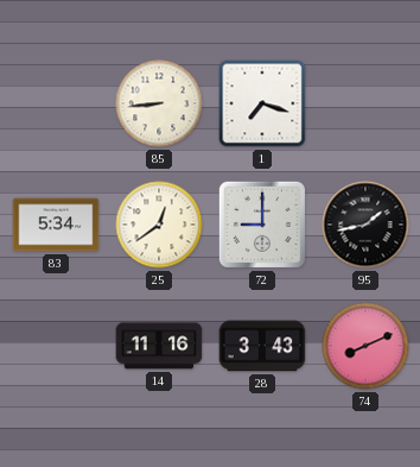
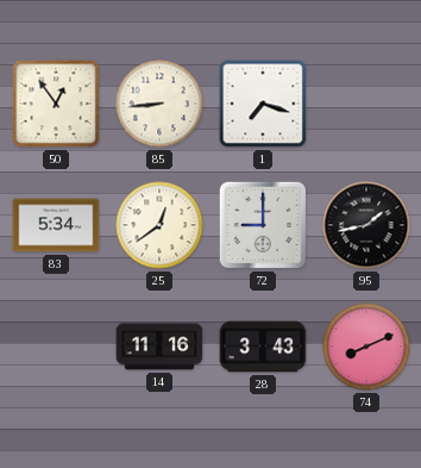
50: none -> 12:54 (56, 104)
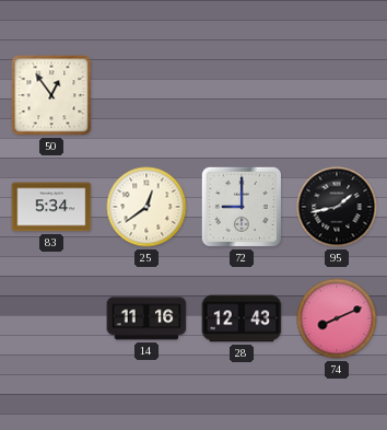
85: 8:44 -> none (159, 104)
1: 7:18 -> none (263, 104)
28: 3:43 -> 12:43 (242, 318)
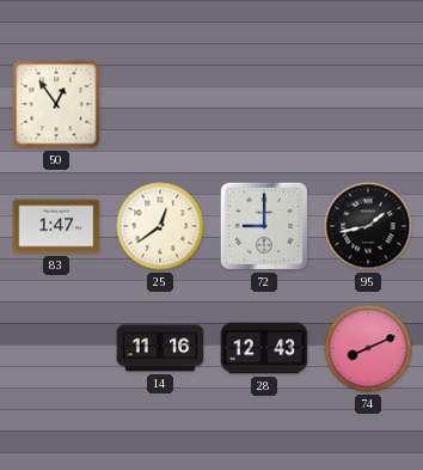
83: 5:34 -> 1:47 (56, 226)
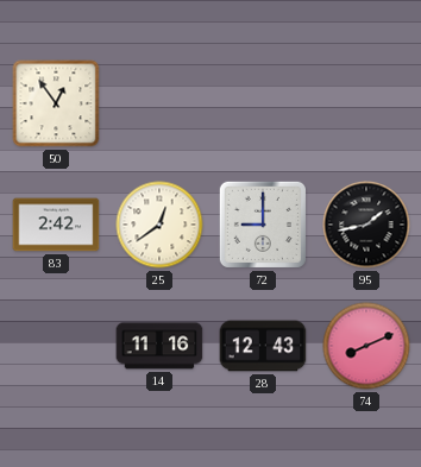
83: 1:47 -> 2:42 (56, 225)
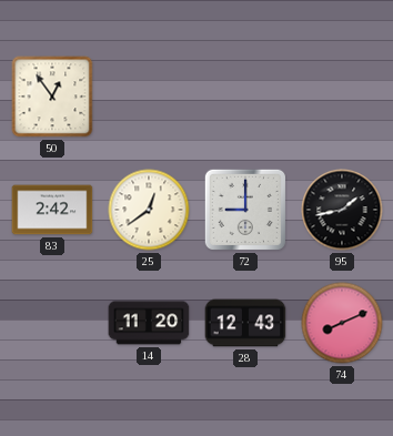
14: 11:16 -> 11:20 (149, 323)
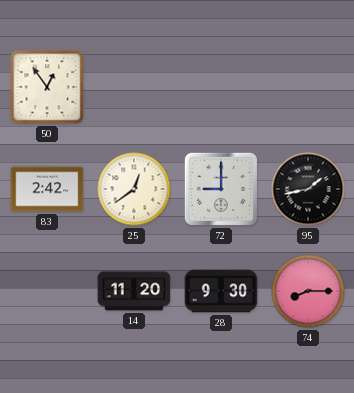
28: 12:43 -> 9:30 (221, 291)
74: 8:11 -> 8:15 (308, 291)
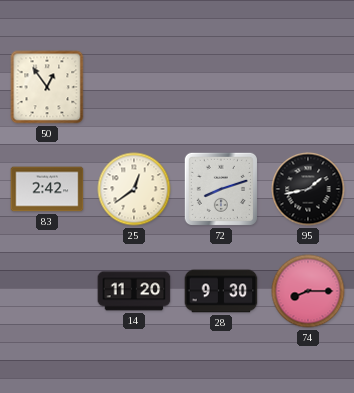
72: 9:00 -> 8:12 (221, 189)
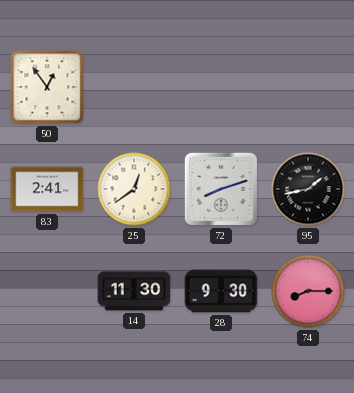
83: 2:42 -> 2:41 (47, 189)
14: 11:20 -> 11:30 (134, 291)
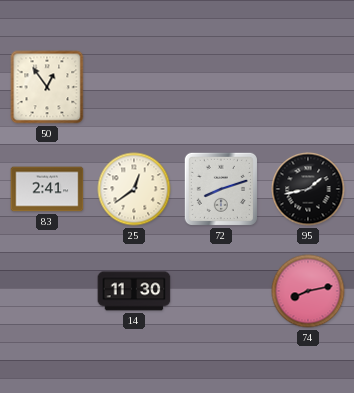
28: 9:30 -> none (221, 291)
74: 8:15 -> 8:13 (308, 291)
